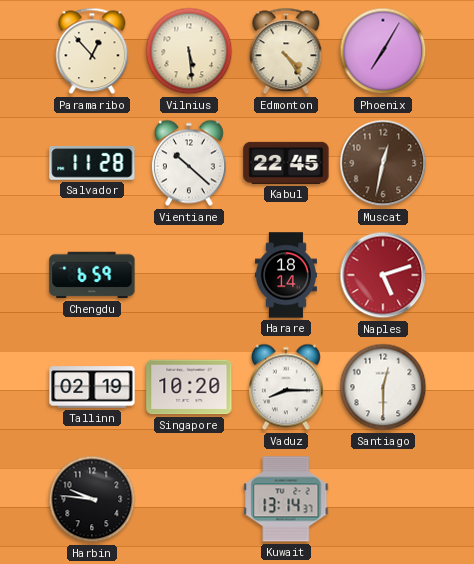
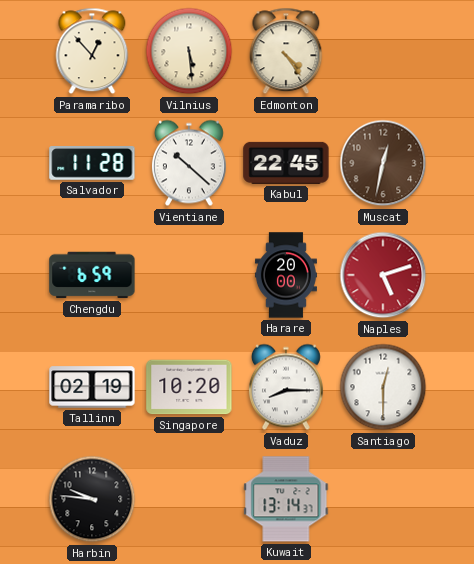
Phoenix: 7:05 -> none (383, 51)
Harare: 18:14 -> 20:00 (286, 275)
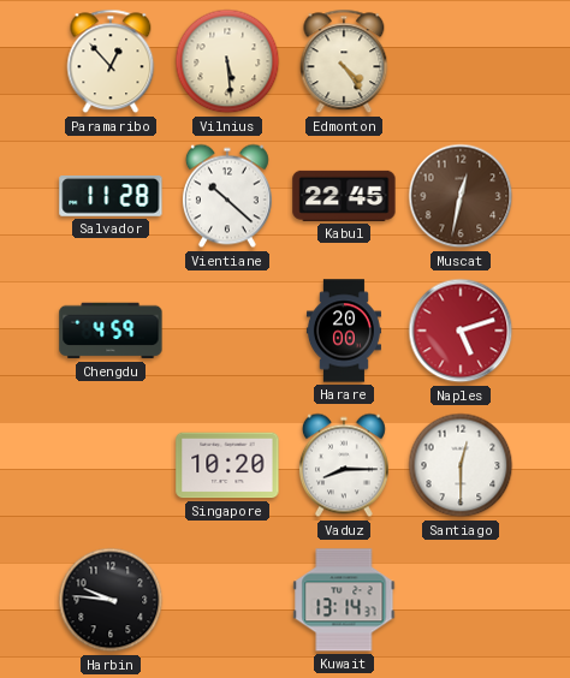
Chengdu: 6:59 -> 4:59 (111, 331)
Tallinn: 02:19 -> none (92, 387)
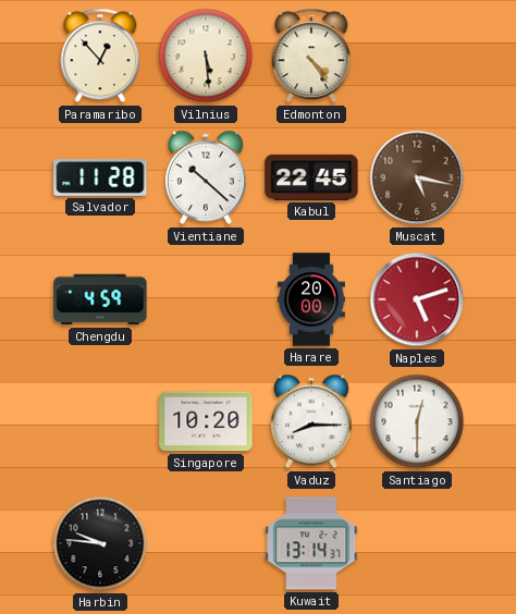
Muscat: 12:32 -> 5:17 (417, 177)
